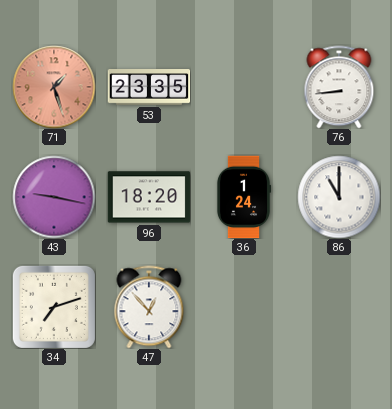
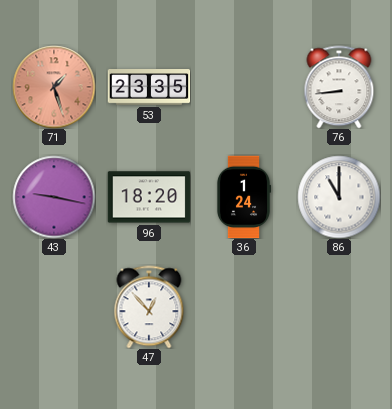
34: 7:12 -> none (54, 307)
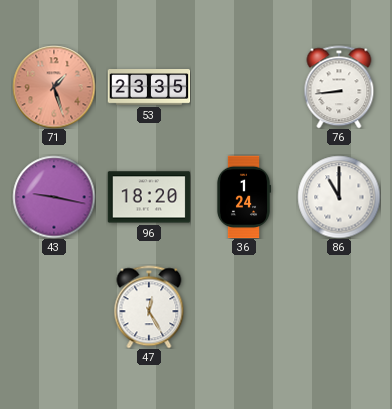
47: 12:53 -> 12:25 (149, 307)
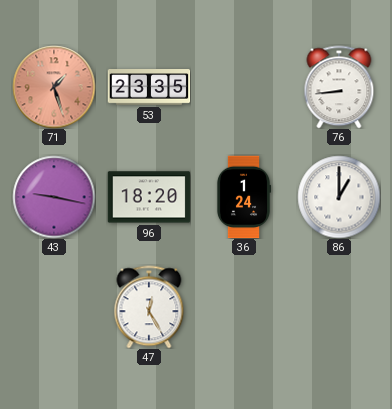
86: 11:00 -> 1:00 (339, 197)
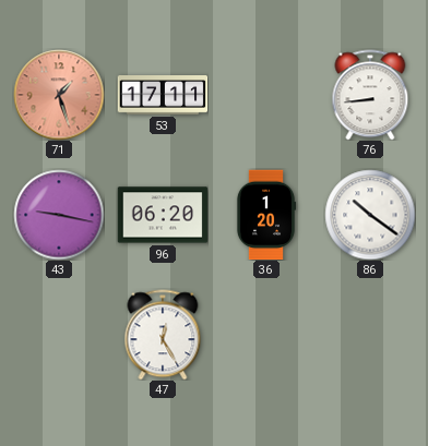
53: 23:35 -> 17:11 (163, 95)
96: 18:20 -> 06:20 (163, 215)
36: 1:24 -> 1:20 (266, 215)
86: 1:00 -> 10:21 (370, 215)
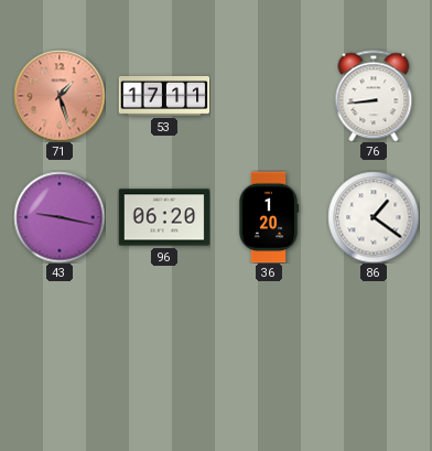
86: 10:21 -> 1:21 (374, 217)
47: 12:25 -> none (163, 335)
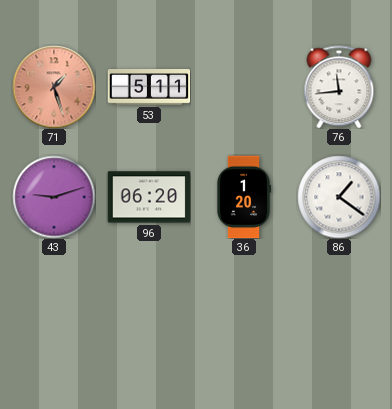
53: 17:11 -> 5:11 (149, 87)
76: 8:44 -> 11:44 (339, 87)
43: 9:17 -> 9:12 (54, 197)
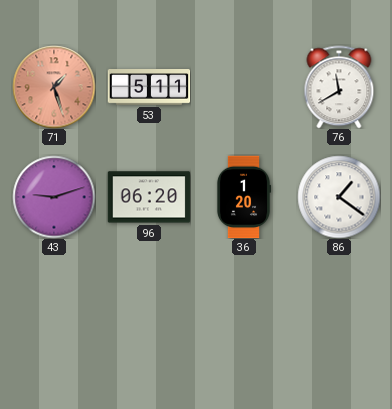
76: 11:44 -> 11:40 (339, 87)
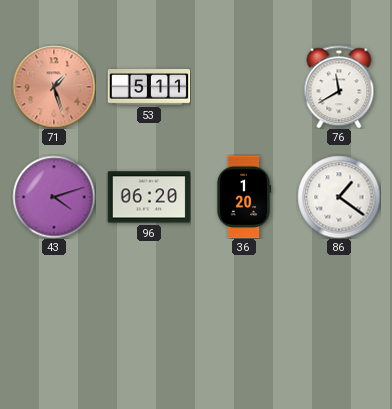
43: 9:12 -> 4:12 (54, 197)
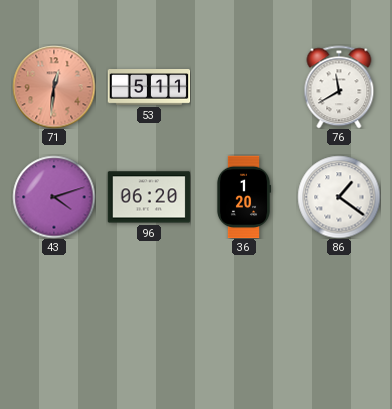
71: 1:27 -> 12:31 (54, 87)
